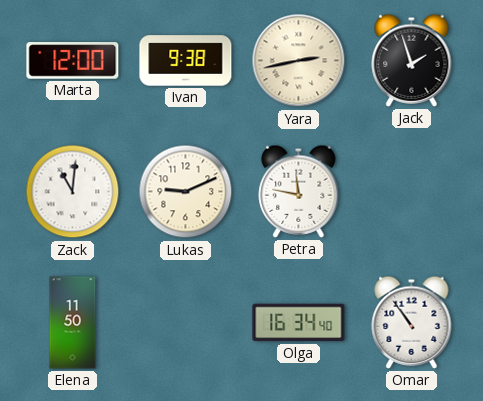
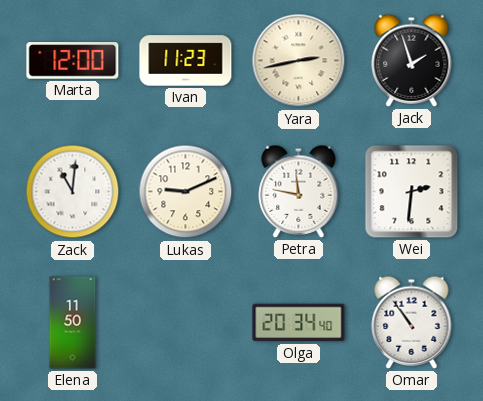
Ivan: 9:38 -> 11:23 (186, 61)
Wei: none -> 2:31 (412, 192)
Olga: 16:34 -> 20:34 (299, 323)
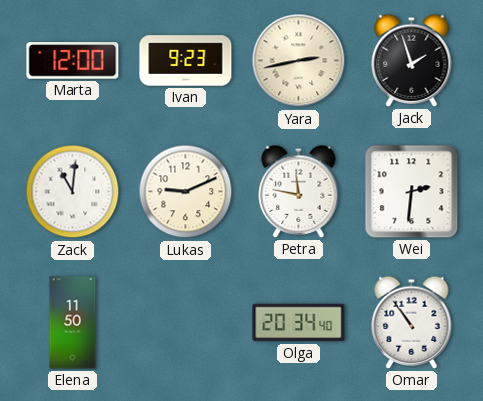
Ivan: 11:23 -> 9:23 (186, 61)
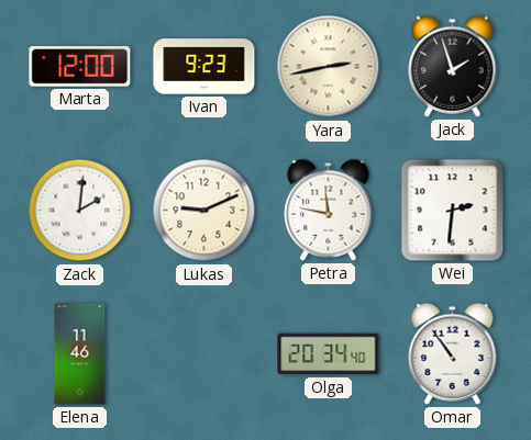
Zack: 11:01 -> 2:01 (80, 211)
Elena: 11:50 -> 11:46 (80, 354)
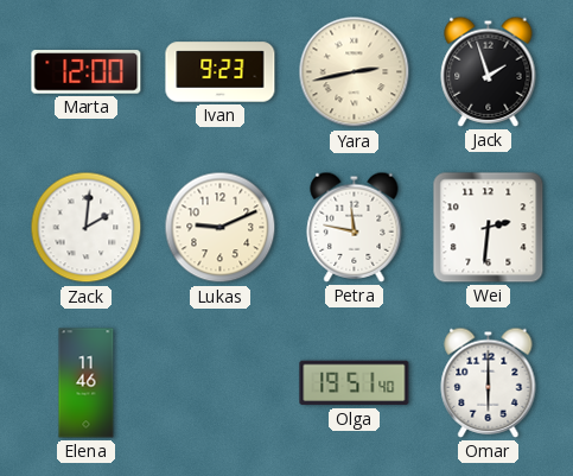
Olga: 20:34 -> 19:51 (355, 383)
Omar: 10:54 -> 6:00 (489, 382)
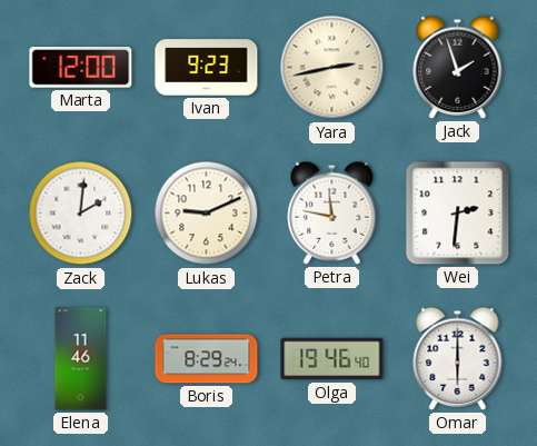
Boris: none -> 8:29 (207, 359)
Olga: 19:51 -> 19:46 (332, 359)
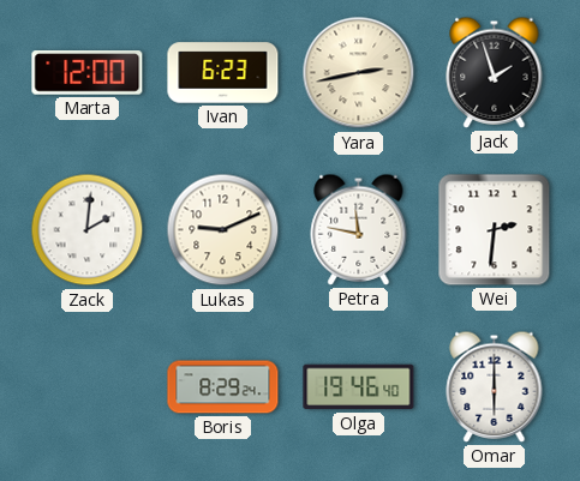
Ivan: 9:23 -> 6:23 (223, 73)
Elena: 11:46 -> none (81, 359)
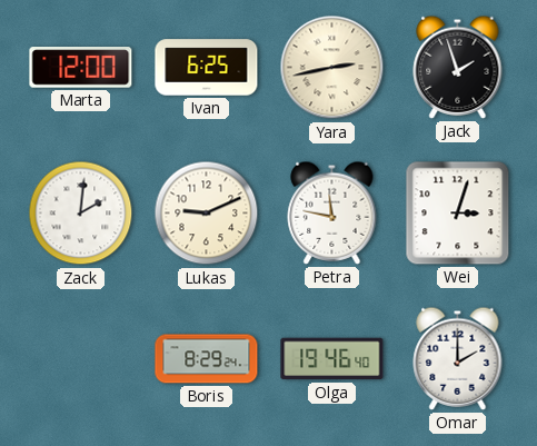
Ivan: 6:23 -> 6:25 (207, 68)
Wei: 2:31 -> 3:03 (458, 214)
Omar: 6:00 -> 2:00 (458, 358)
